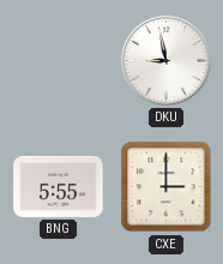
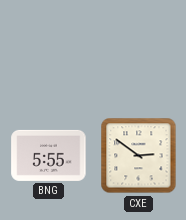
DKU: 8:58 -> none (165, 60)
CXE: 3:00 -> 2:51 (139, 156)
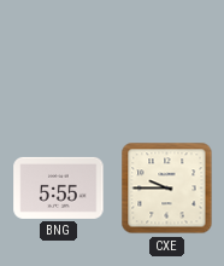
CXE: 2:51 -> 9:45 (167, 189)
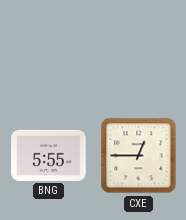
CXE: 9:45 -> 12:45 (139, 156)
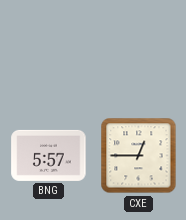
BNG: 5:55 -> 5:57 (49, 155)
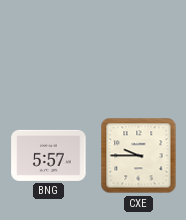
CXE: 12:45 -> 9:45 (139, 156)
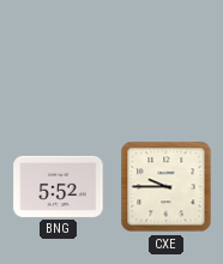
BNG: 5:57 -> 5:52 (59, 186)
